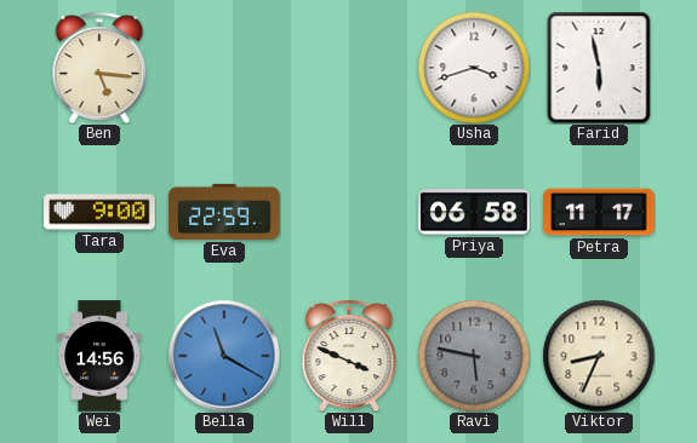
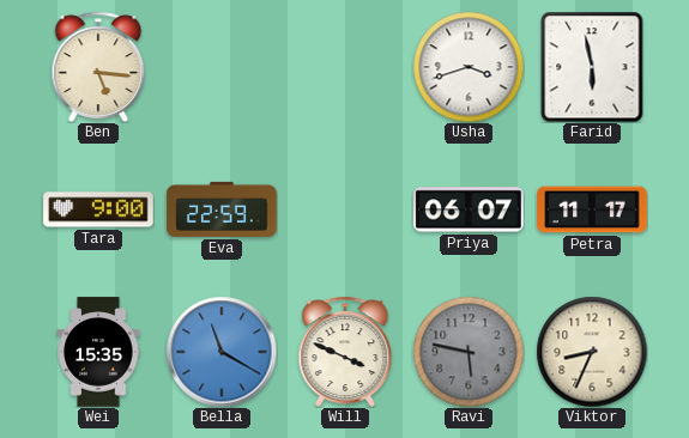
Priya: 06:58 -> 06:07 (469, 209)
Wei: 14:56 -> 15:35 (98, 352)
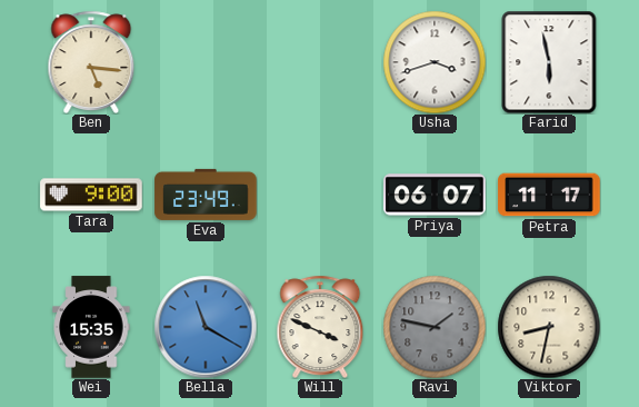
Eva: 22:59 -> 23:49 (206, 195)
Ravi: 5:47 -> 1:47 (435, 327)
Viktor: 8:34 -> 8:32 (549, 327)
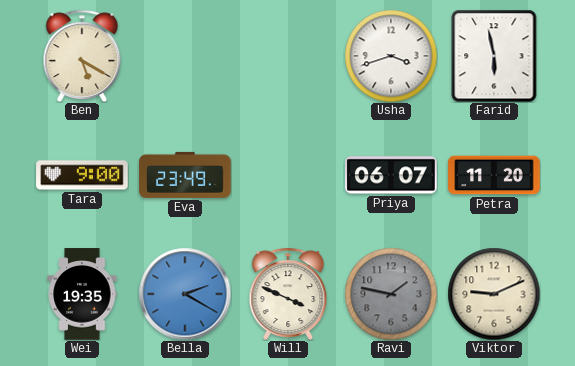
Ben: 5:16 -> 5:20 (82, 55)
Petra: 11:17 -> 11:20 (494, 175)
Wei: 15:35 -> 19:35 (82, 294)
Bella: 11:20 -> 2:20 (185, 294)
Viktor: 8:32 -> 9:11 (494, 294)
